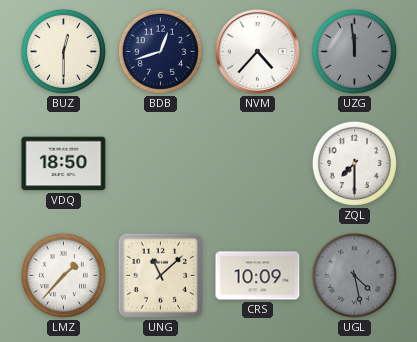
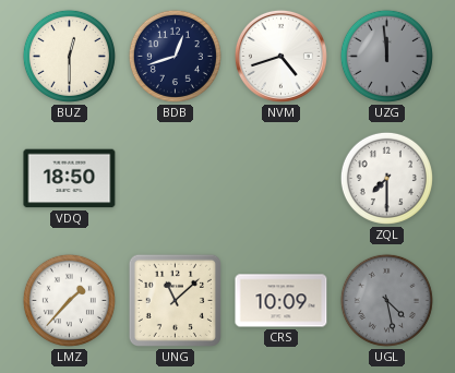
NVM: 4:37 -> 4:42 (280, 56)
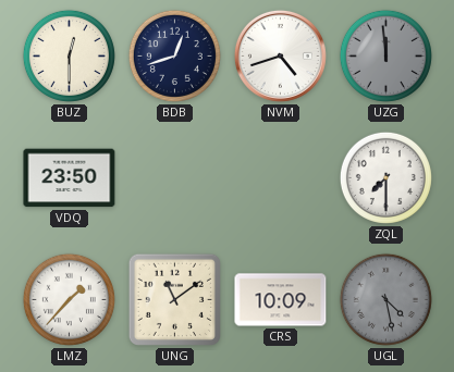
VDQ: 18:50 -> 23:50 (70, 178)
UNG: 11:08 -> 11:09 (174, 299)
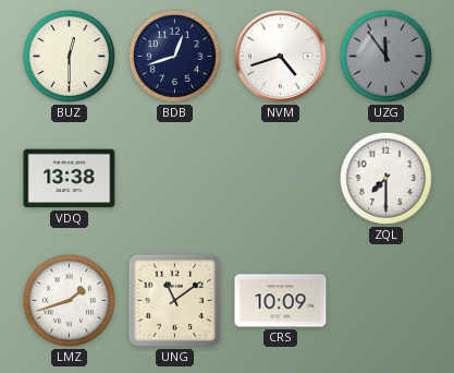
UZG: 11:59 -> 11:54 (385, 56)
VDQ: 23:50 -> 13:38 (70, 179)
LMZ: 1:37 -> 1:42 (69, 300)
UGL: 4:28 -> none (385, 299)
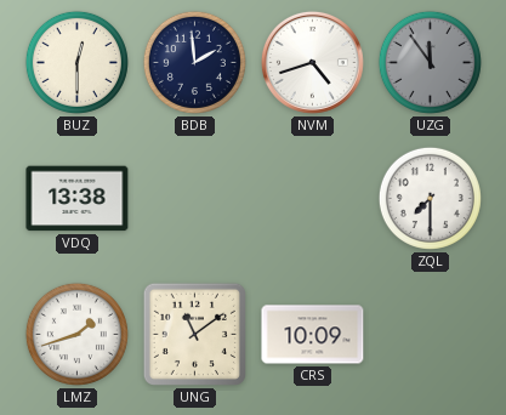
BDB: 12:42 -> 1:59 (194, 62)
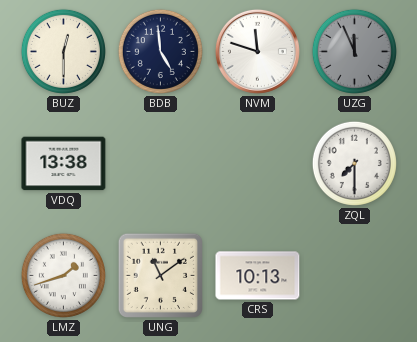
BDB: 1:59 -> 4:59 (160, 51)
NVM: 4:42 -> 11:48 (257, 51)
UZG: 11:54 -> 11:56 (354, 51)
CRS: 10:09 -> 10:13 (258, 276)
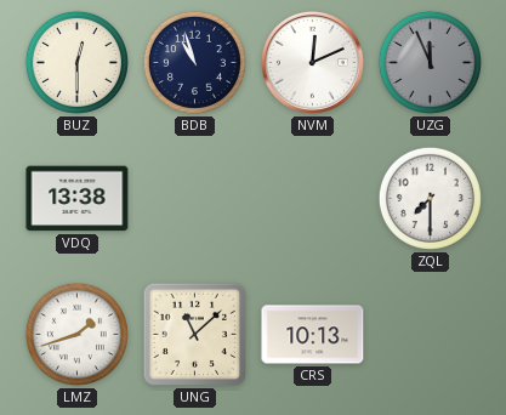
BDB: 4:59 -> 10:57 (194, 62)
NVM: 11:48 -> 12:11 (312, 62)
UNG: 11:09 -> 11:08 (194, 334)
